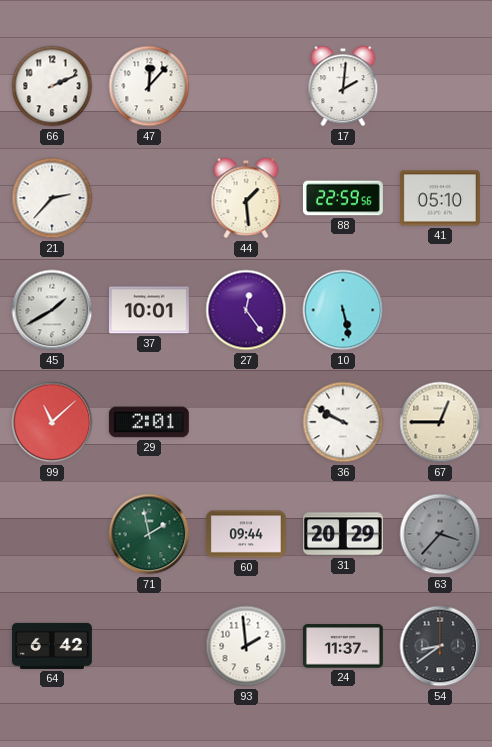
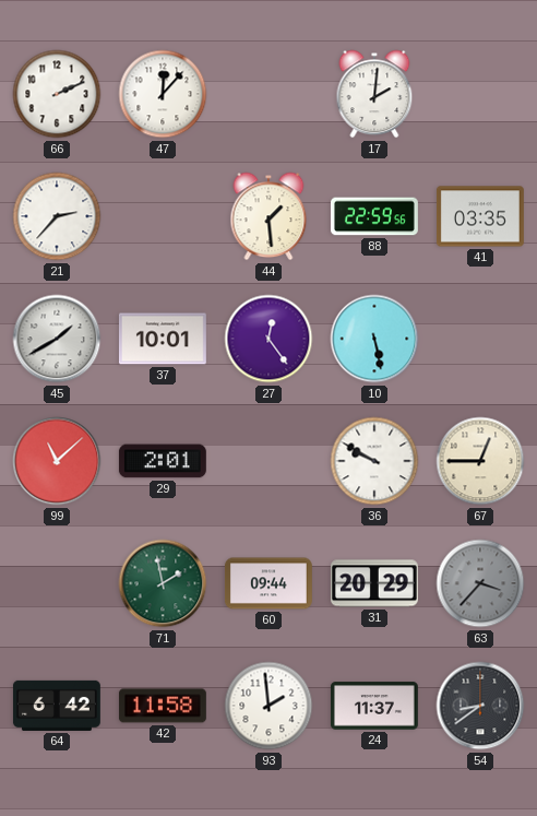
41: 05:10 -> 03:35 (480, 216)
42: none -> 11:58 (163, 706)
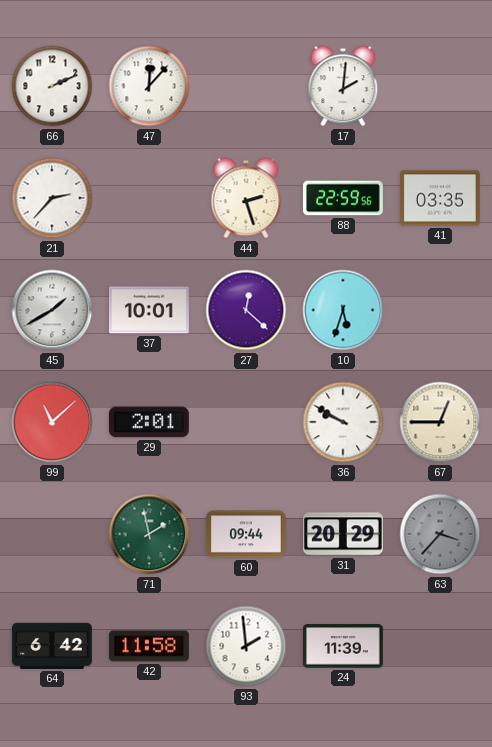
44: 1:29 -> 2:27 (246, 198)
27: 12:24 -> 12:22 (246, 310)
10: 5:28 -> 5:33 (343, 310)
24: 11:37 -> 11:39 (343, 646)
54: 8:39 -> none (480, 706)
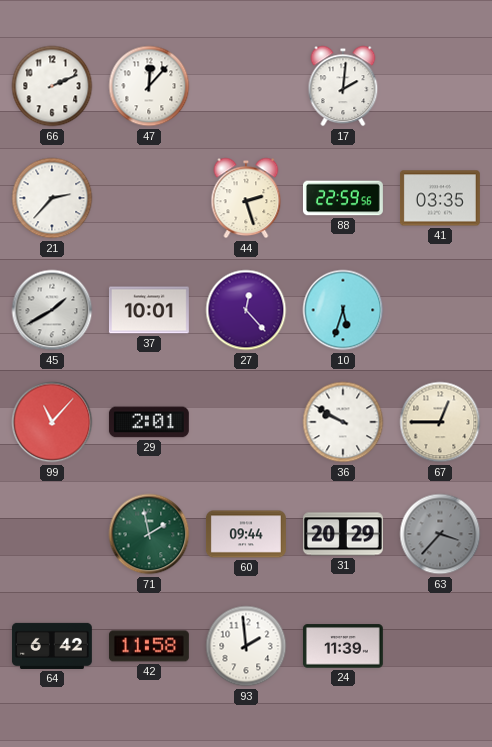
27: 12:22 -> 12:23 (246, 310)
99: 11:08 -> 11:07 (52, 422)
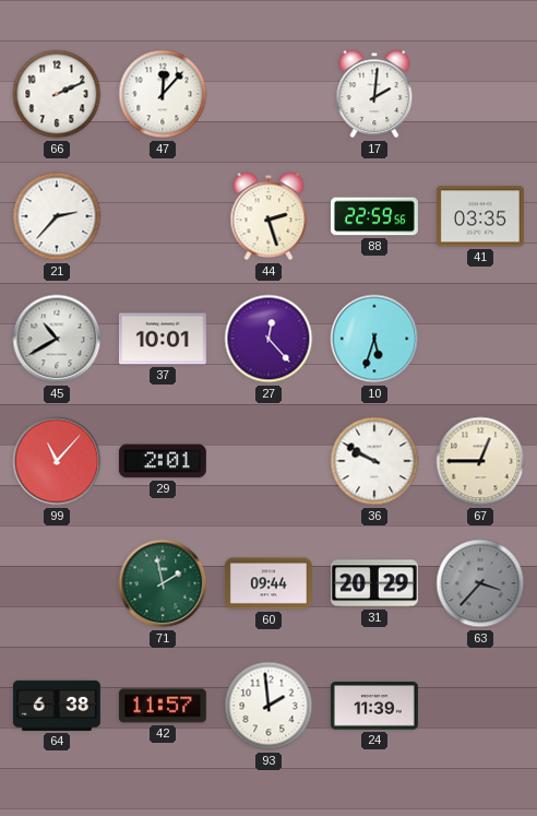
45: 1:40 -> 10:40 (57, 339)
64: 6:42 -> 6:38 (57, 706)
42: 11:58 -> 11:57 (163, 706)
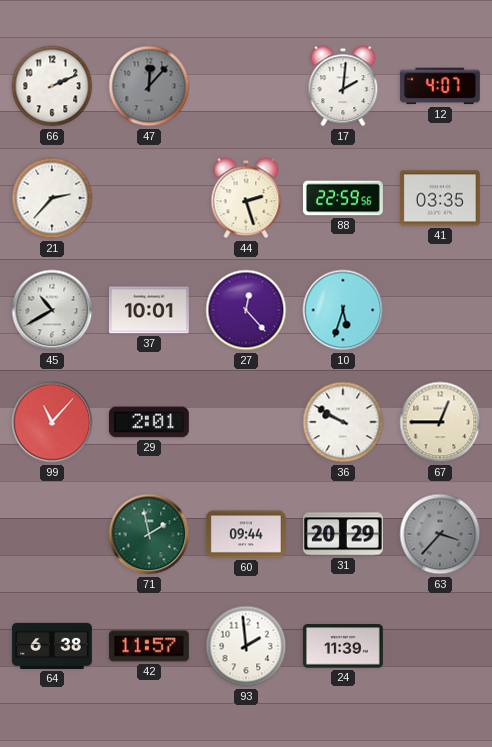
47 dial: white -> grey (149, 86)
12: none -> 4:07 (440, 86)
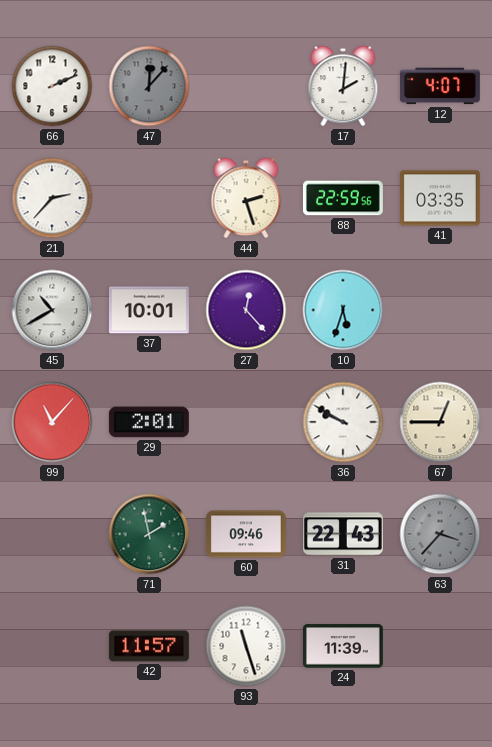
60: 09:44 -> 09:46 (246, 534)
31: 20:29 -> 22:43 (343, 534)
64: 6:38 -> none (52, 646)
93: 1:59 -> 11:27 (246, 646)
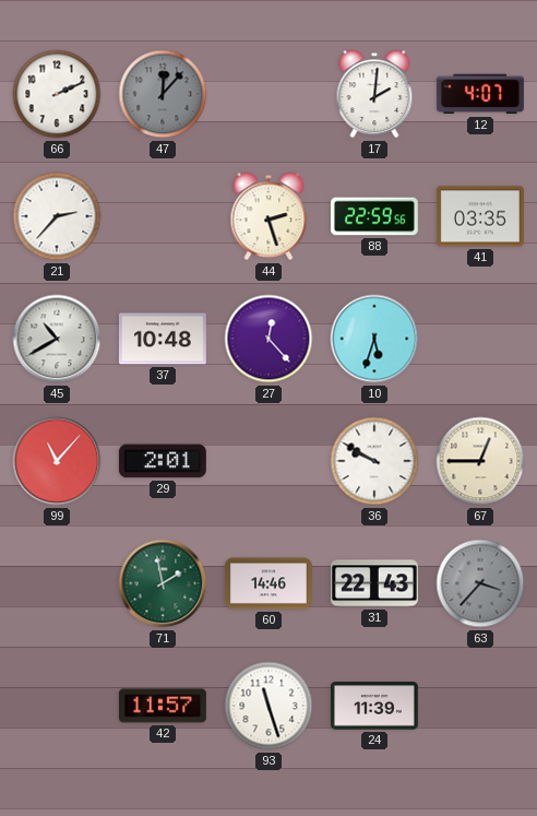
37: 10:01 -> 10:48 (163, 339)
60: 09:46 -> 14:46 (268, 583)
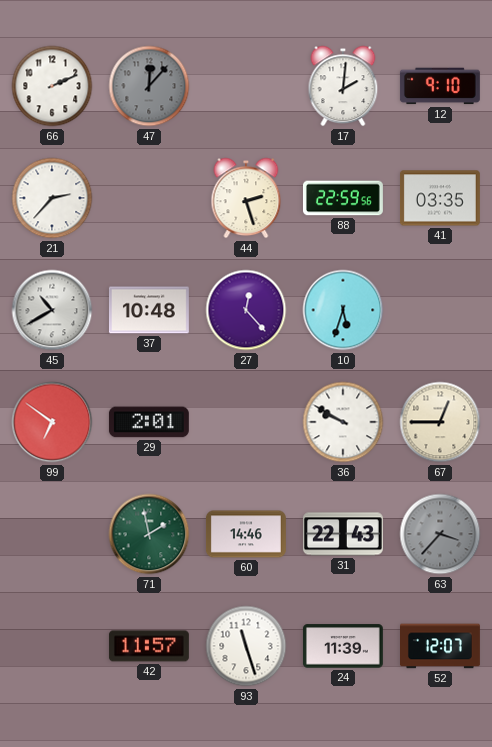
12: 4:07 -> 9:10 (440, 86)
99: 11:07 -> 6:51 (52, 422)
52: none -> 12:07 (441, 646)
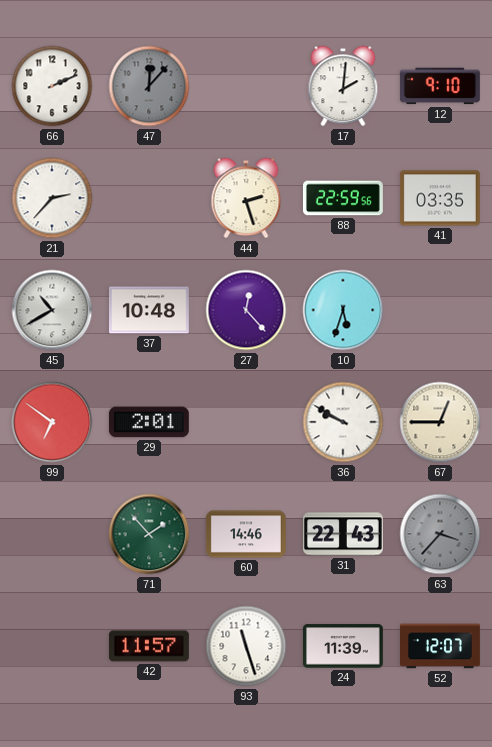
71: 1:58 -> 1:53 (149, 534)
